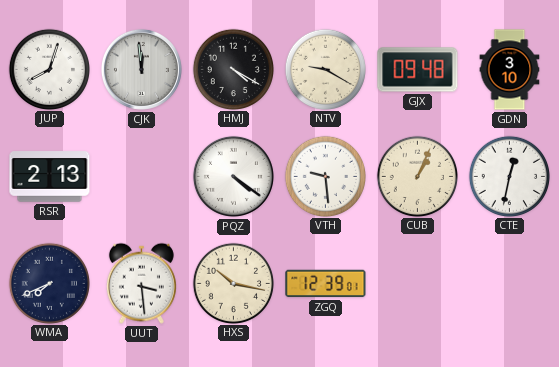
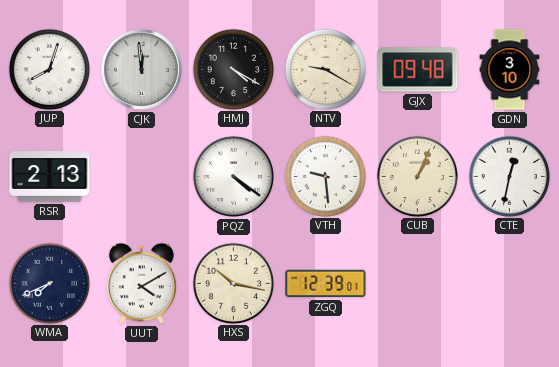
UUT: 3:29 -> 4:10 (141, 283)
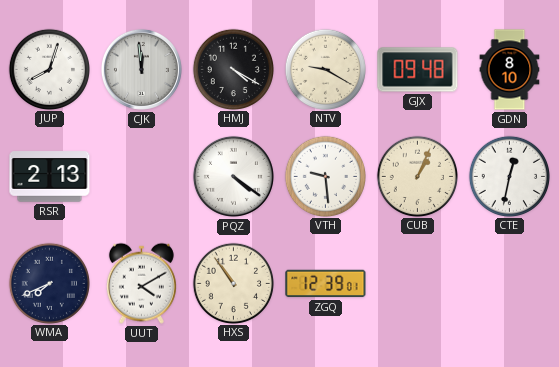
GDN: 3:10 -> 8:10 (510, 70)
HXS: 10:17 -> 10:54 (233, 283)
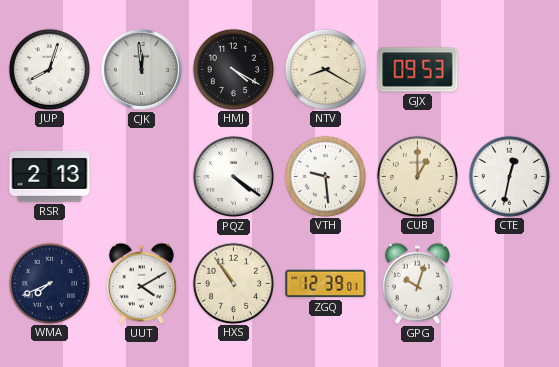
NTV: 9:20 -> 8:20 (325, 69)
GJX: 09:48 -> 09:53 (418, 70)
GDN: 8:10 -> none (510, 70)
CUB: 1:04 -> 1:00 (417, 176)
GPG: none -> 10:03 (417, 283)
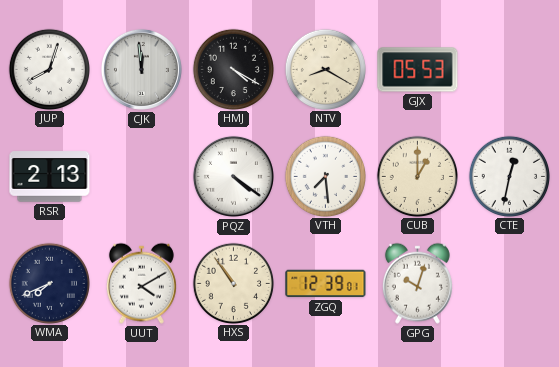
GJX: 09:53 -> 05:53 (418, 70)
VTH: 9:29 -> 7:29 (325, 176)
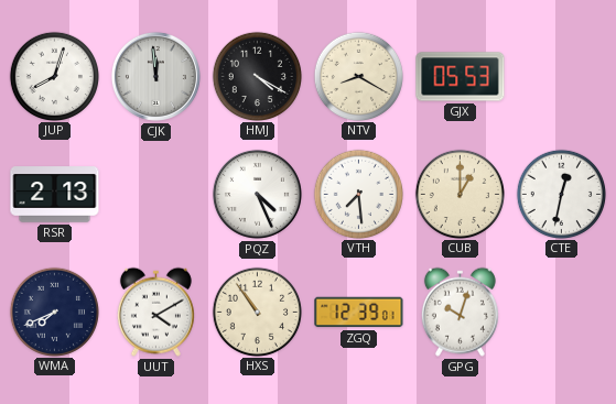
PQZ: 4:21 -> 4:26 (257, 194)
